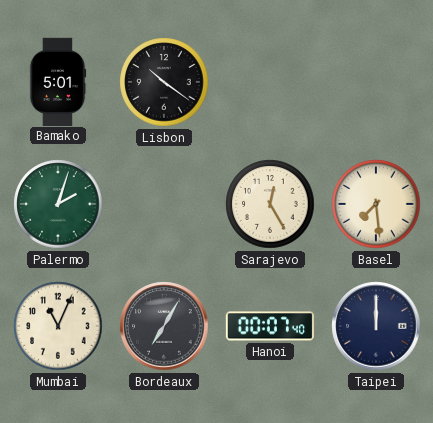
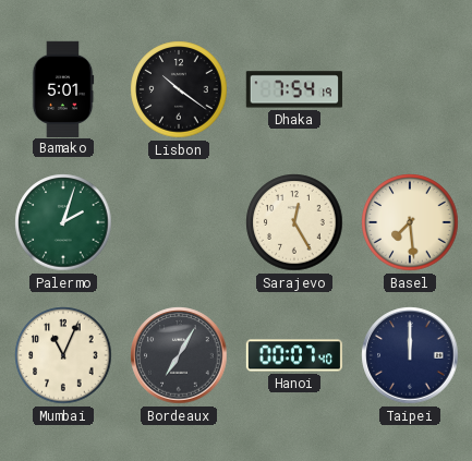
Dhaka: none -> 7:54 (294, 89)
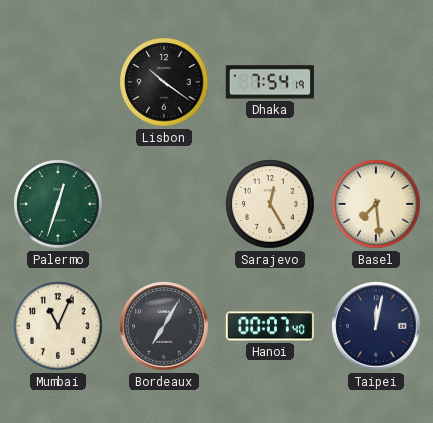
Bamako: 5:01 -> none (63, 88)
Palermo: 2:03 -> 12:33 (58, 204)
Taipei: 12:00 -> 12:02 (376, 326)
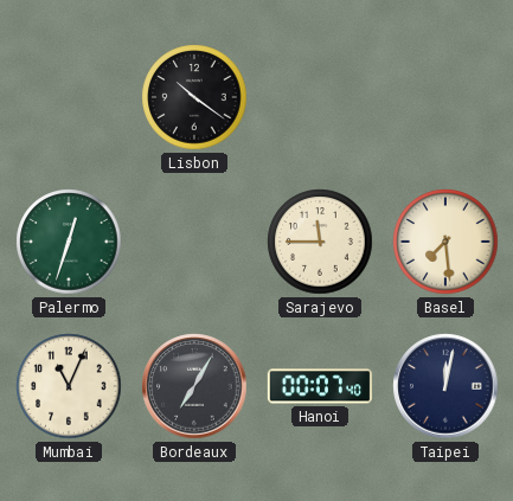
Dhaka: 7:54 -> none (270, 82)
Sarajevo: 12:25 -> 11:45 (320, 242)
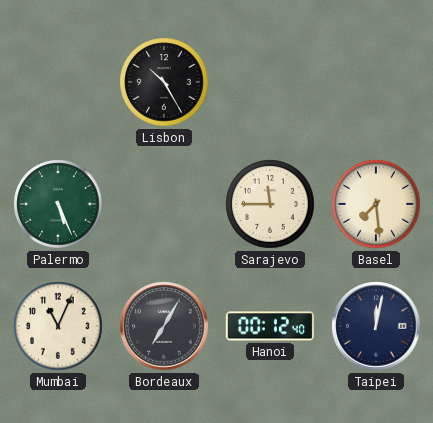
Lisbon: 10:21 -> 10:25 (164, 82)
Palermo: 12:33 -> 5:26 (58, 204)
Hanoi: 00:07 -> 00:12 (269, 326)
